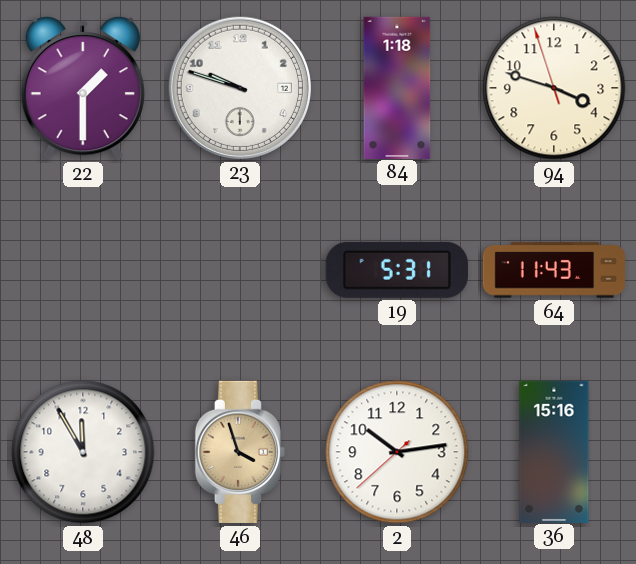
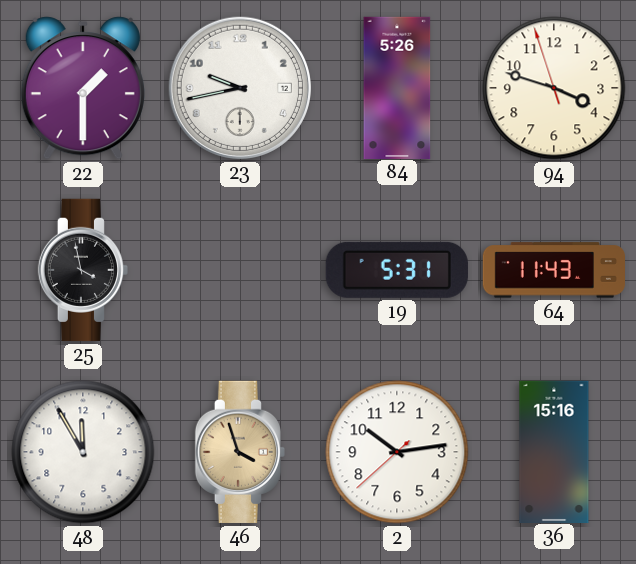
23: 9:48 -> 9:43 (240, 88)
84: 1:18 -> 5:26 (397, 87)
25: none -> 3:58 (82, 270)
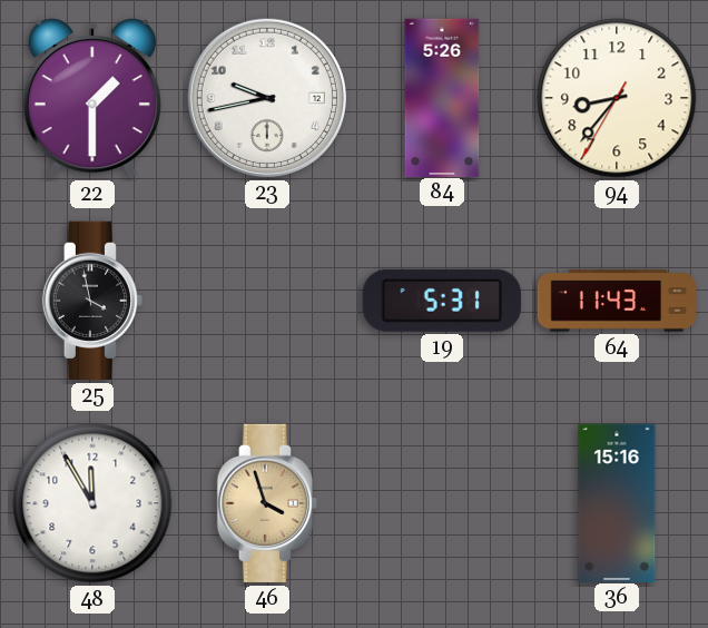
94: 3:47 -> 8:36 (617, 98)
2: 10:13 -> none (397, 452)
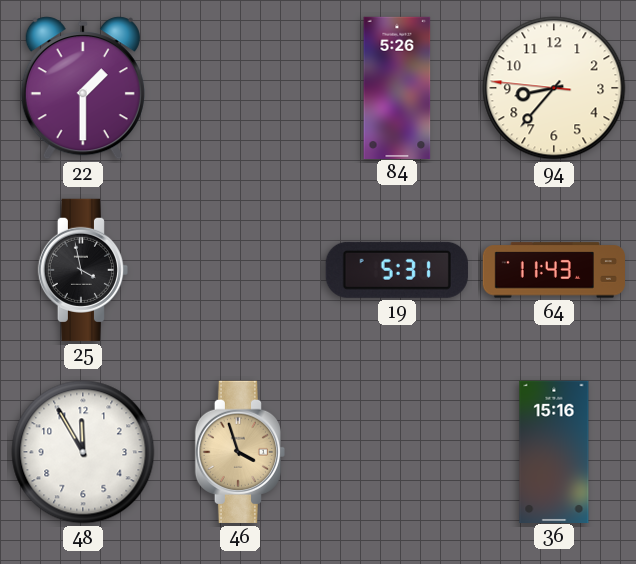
23: 9:43 -> none (267, 98)
94: 8:36:35 -> 8:36:46 (554, 88)
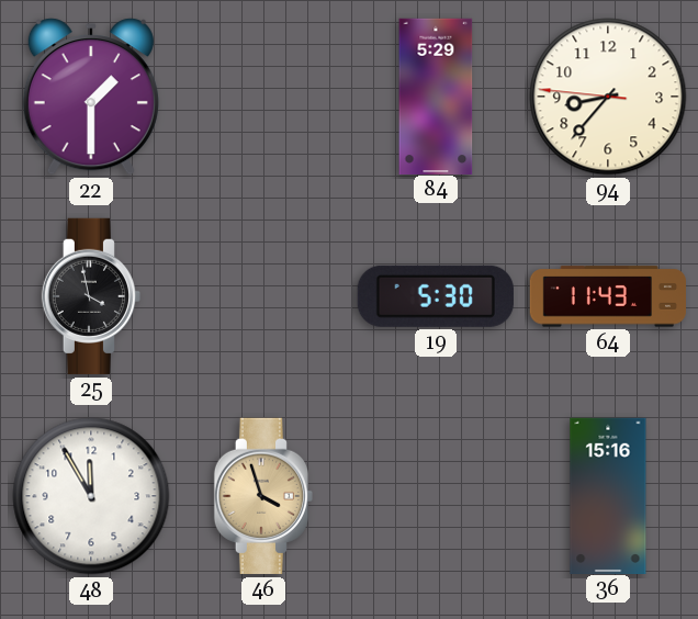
84: 5:26 -> 5:29 (436, 95)
19: 5:31 -> 5:30 (436, 296)
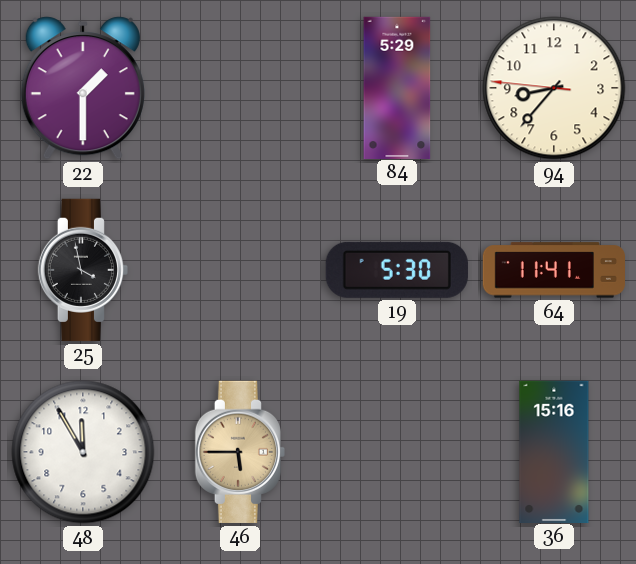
64: 11:43 -> 11:41 (553, 270)
46: 3:57 -> 5:45 (239, 452)
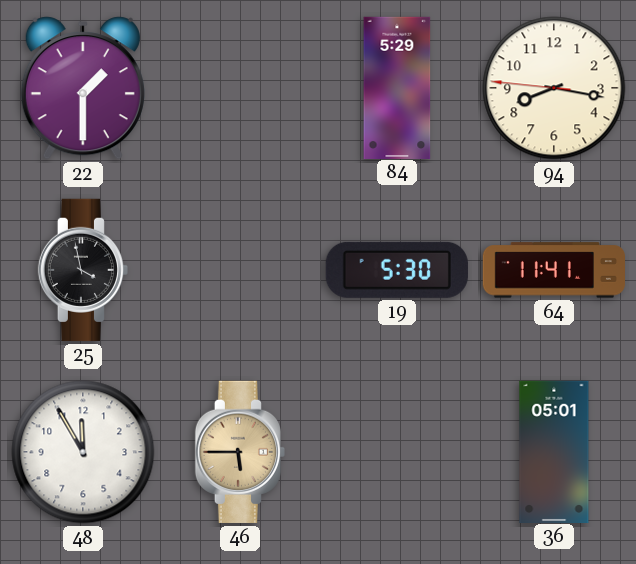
94: 8:36 -> 8:16 (554, 88)
36: 15:16 -> 05:01 (554, 451)
